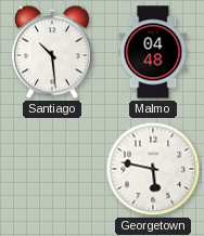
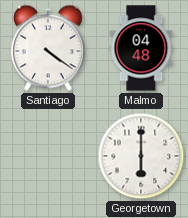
Santiago: 10:29 -> 4:21 (49, 48)
Georgetown: 5:47 -> 6:00 (141, 156)
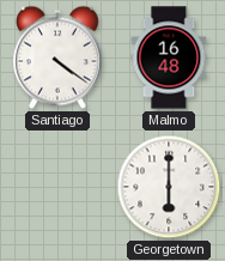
Malmo: 04:48 -> 16:48 (169, 57)
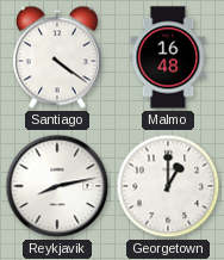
Reykjavik: none -> 8:13 (57, 186)
Georgetown: 6:00 -> 1:00 (168, 186)
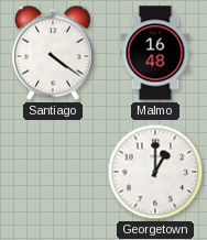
Reykjavik: 8:13 -> none (57, 186)
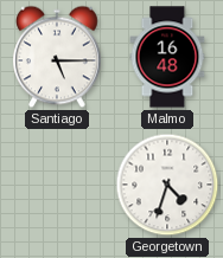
Santiago: 4:21 -> 5:15 (58, 57)
Georgetown: 1:00 -> 4:33 (167, 185)
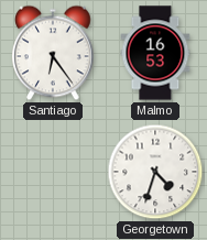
Santiago: 5:15 -> 6:24 (54, 53)
Malmo: 16:48 -> 16:53 (155, 53)
